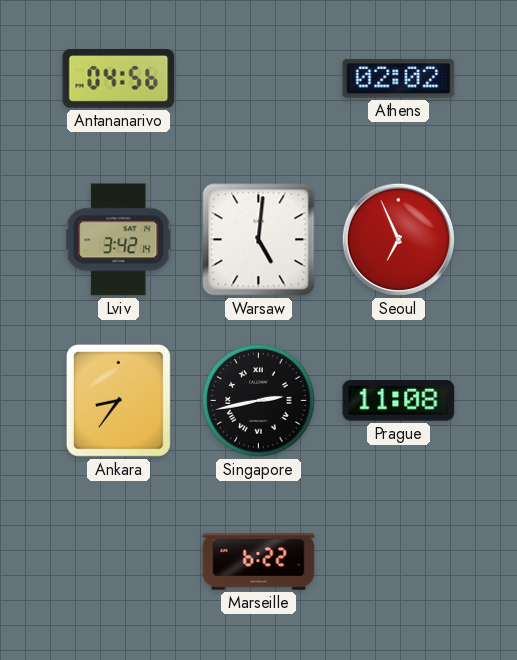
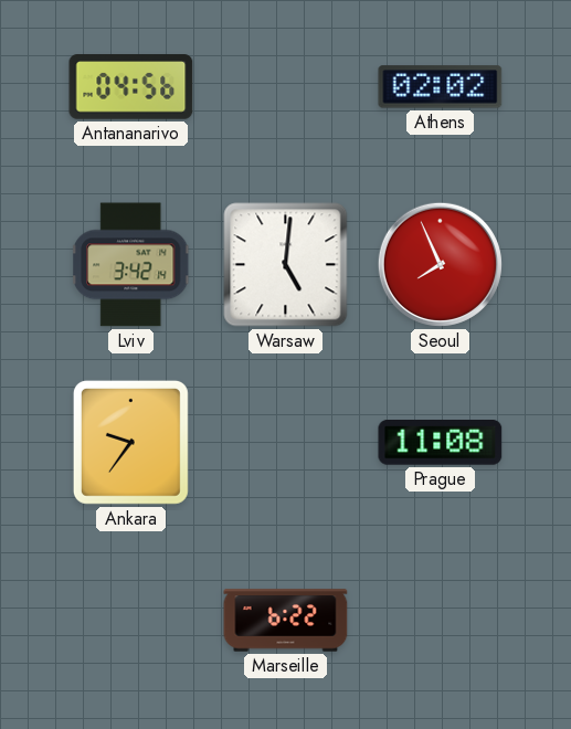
Seoul: 6:56 -> 7:56 (440, 264)
Ankara: 8:36 -> 9:36 (130, 442)
Singapore: 2:43 -> none (259, 401)
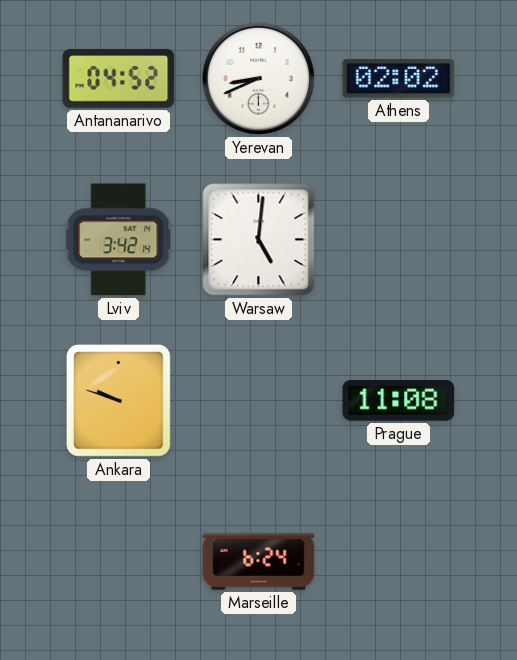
Antananarivo: 04:56 -> 04:52 (119, 79)
Yerevan: none -> 8:41 (258, 78)
Seoul: 7:56 -> none (440, 264)
Ankara: 9:36 -> 9:48 (118, 400)
Marseille: 6:22 -> 6:24 (259, 562)
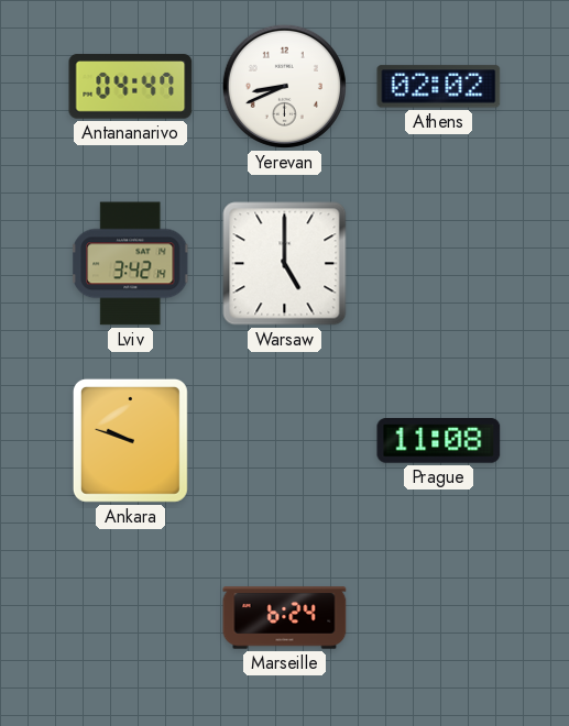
Antananarivo: 04:52 -> 04:47 (131, 87)
Warsaw: 5:01 -> 5:00 (285, 264)
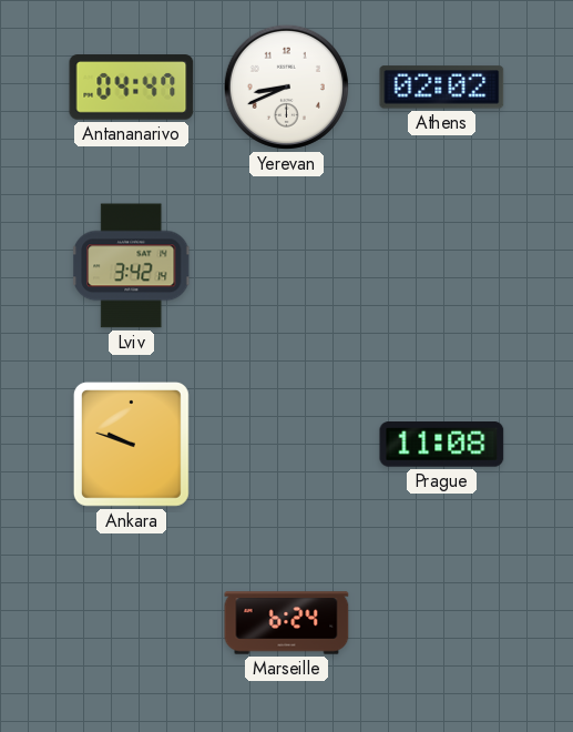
Warsaw: 5:00 -> none (285, 264)
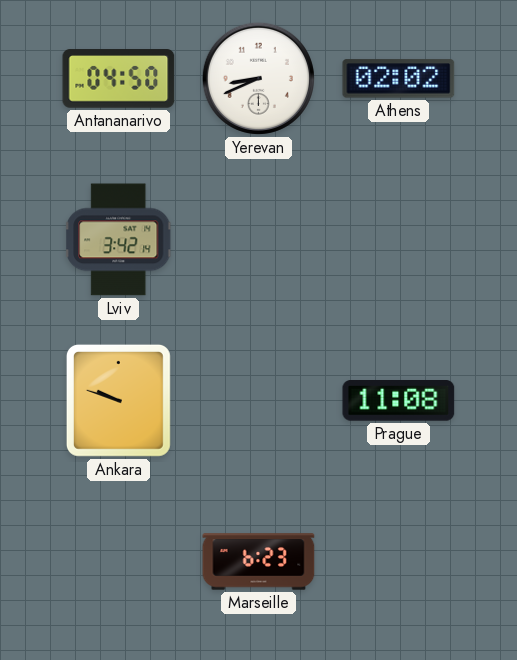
Antananarivo: 04:47 -> 04:50 (119, 79)
Marseille: 6:24 -> 6:23 (259, 562)
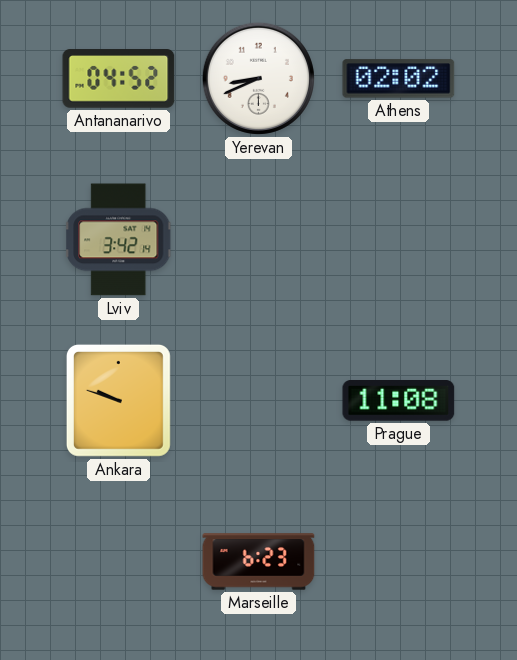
Antananarivo: 04:50 -> 04:52 (119, 79)
